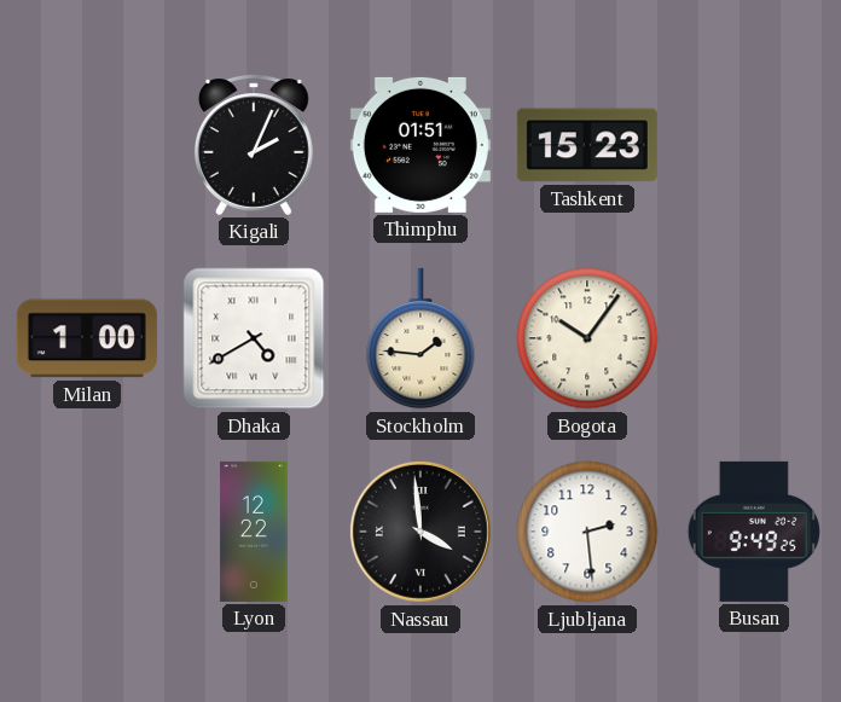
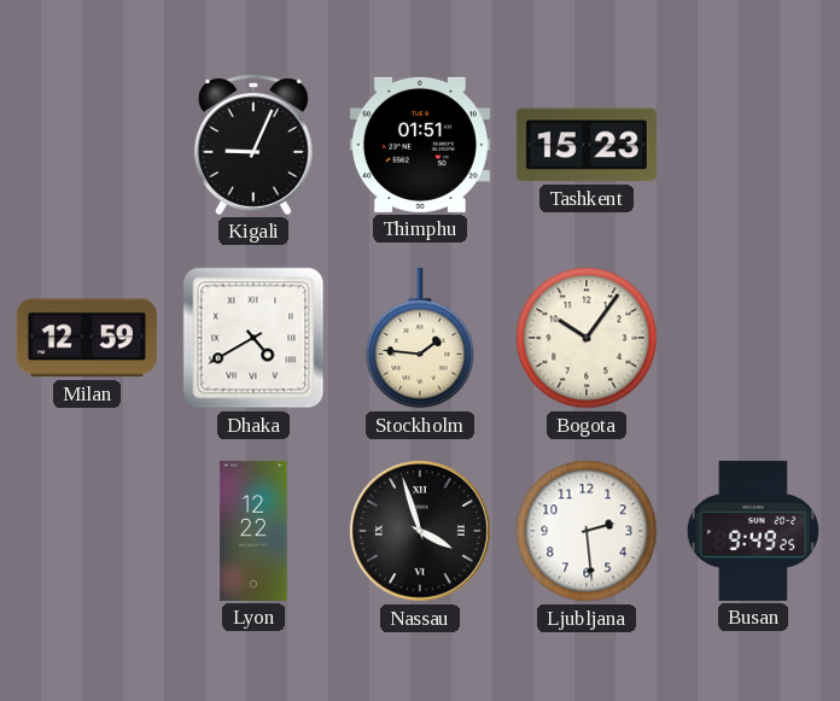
Kigali: 2:04 -> 9:04 (253, 145)
Milan: 1:00 -> 12:59 (87, 338)
Nassau: 3:59 -> 3:57 (420, 531)
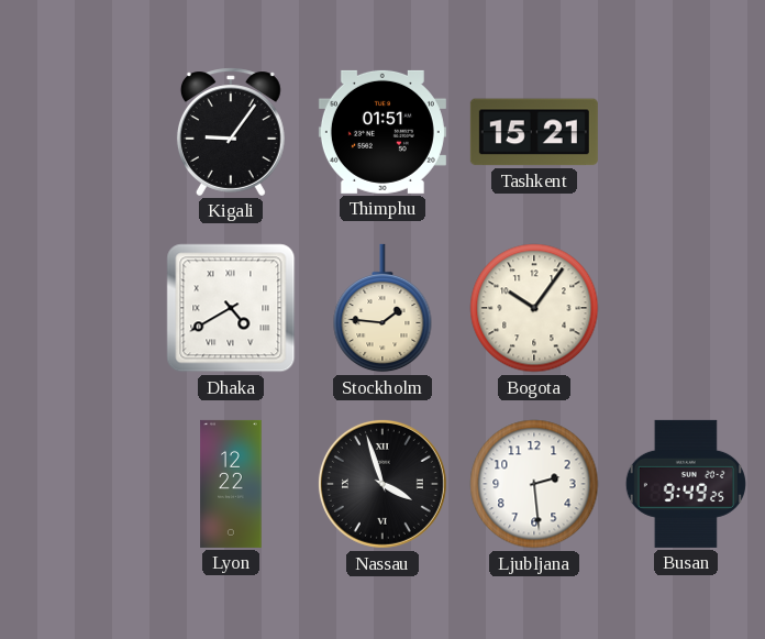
Kigali: 9:04 -> 9:06 (231, 132)
Tashkent: 15:23 -> 15:21 (534, 132)
Milan: 12:59 -> none (87, 338)
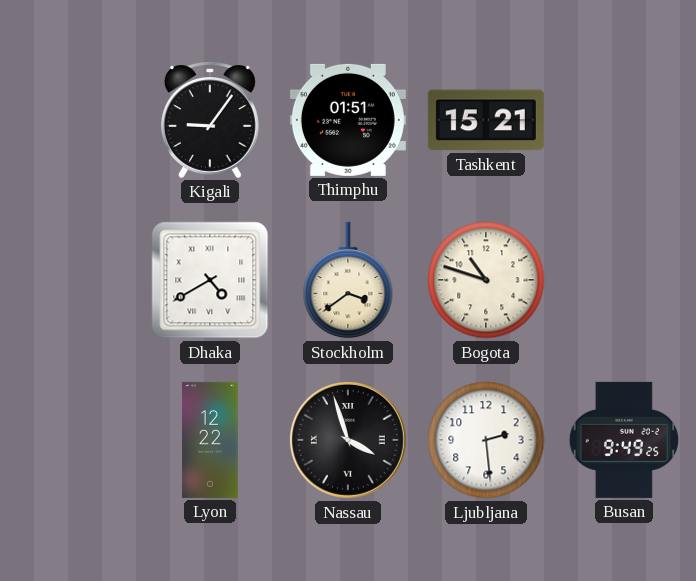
Stockholm: 1:46 -> 3:39 (348, 280)
Bogota: 10:06 -> 10:48 (486, 280)
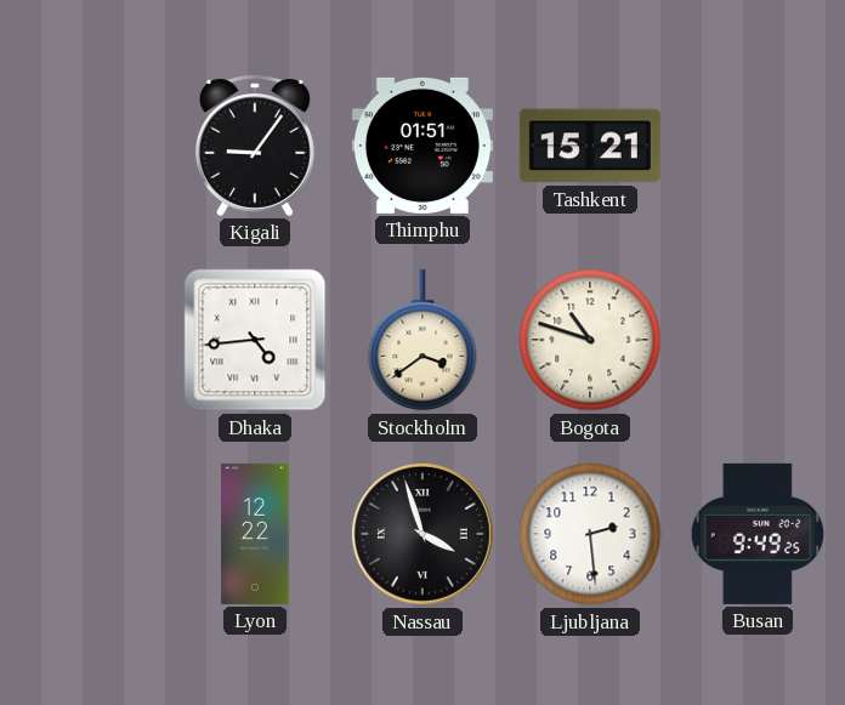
Dhaka: 4:40 -> 4:44 (255, 340)
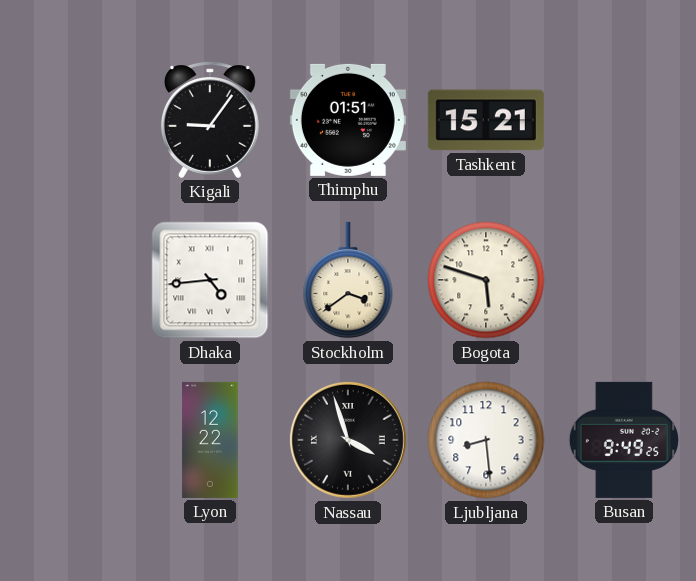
Bogota: 10:48 -> 5:48 (486, 280)
Ljubljana: 2:29 -> 8:29 (486, 440)
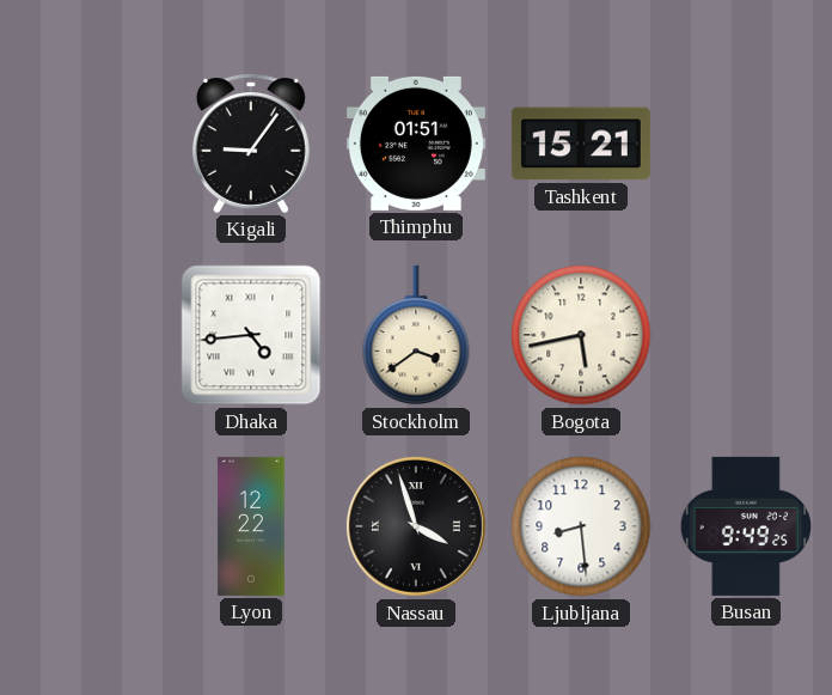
Bogota: 5:48 -> 5:43 (581, 335)
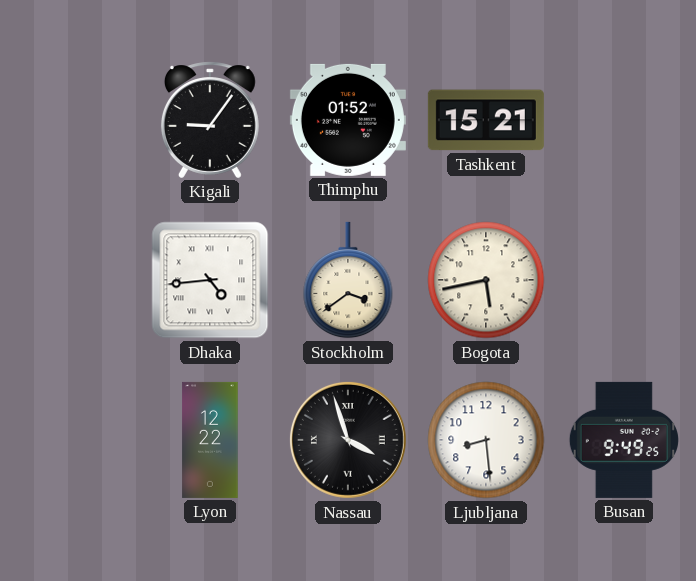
Thimphu: 01:51 -> 01:52 (348, 120)
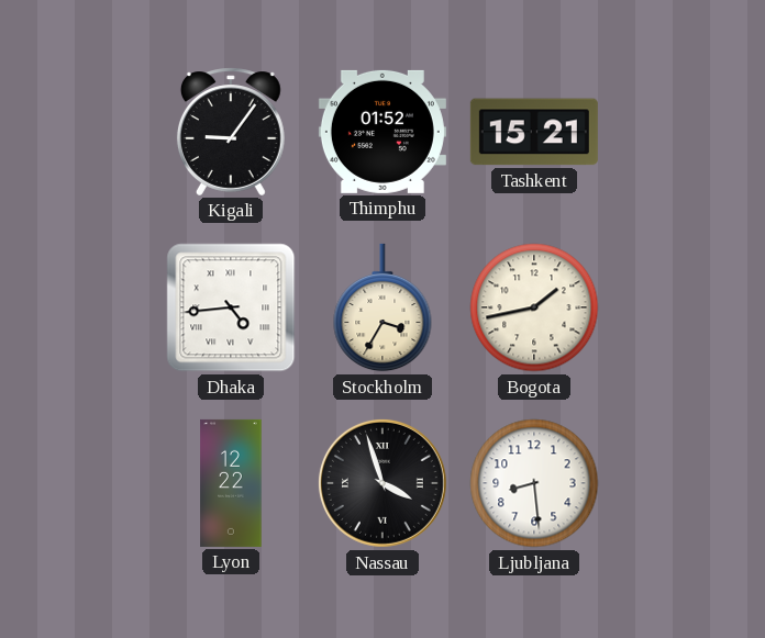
Stockholm: 3:39 -> 3:35 (382, 307)
Bogota: 5:43 -> 1:43 (534, 307)
Busan: 9:49 -> none (624, 440)
